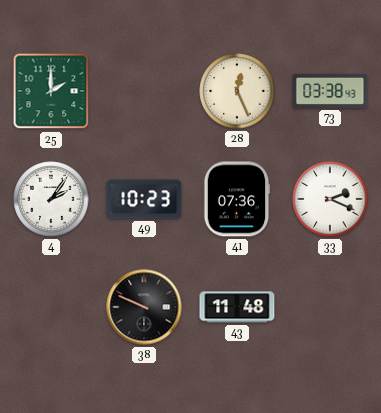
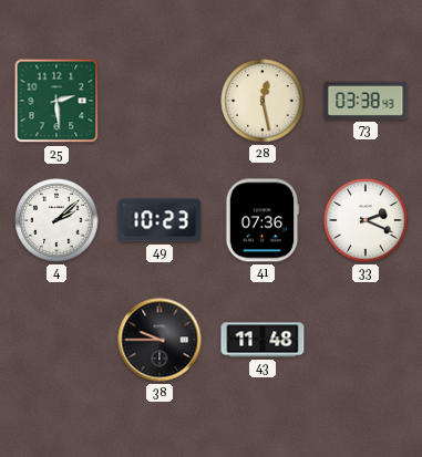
25: 2:00 -> 2:29 (56, 101)
28: 12:26 -> 12:28 (263, 101)
4: 2:06 -> 2:08 (56, 220)
38: 9:49 -> 9:45 (159, 340)
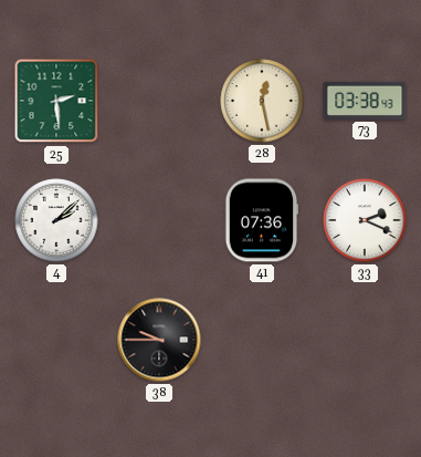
49: 10:23 -> none (159, 220)
43: 11:48 -> none (263, 340)
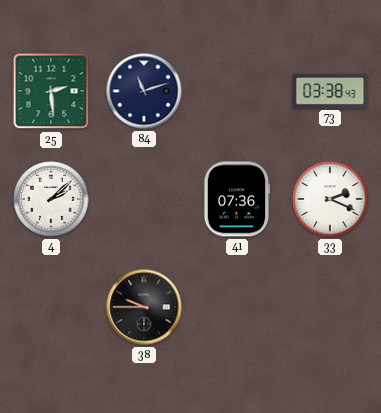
84: none -> 11:12 (144, 91)
28: 12:28 -> none (262, 101)
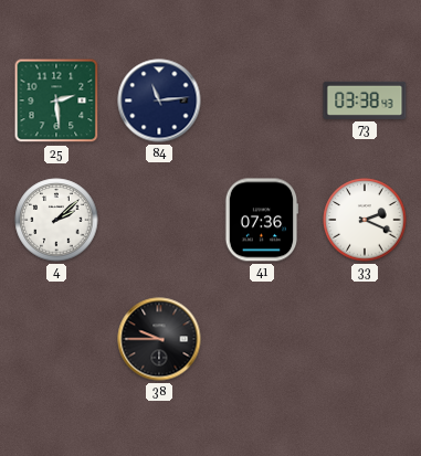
84: 11:12 -> 11:14 (159, 100)
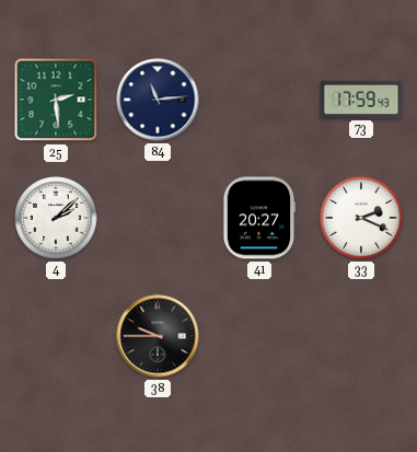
73: 03:38 -> 17:59 (361, 100)
41: 07:36 -> 20:27 (259, 218)
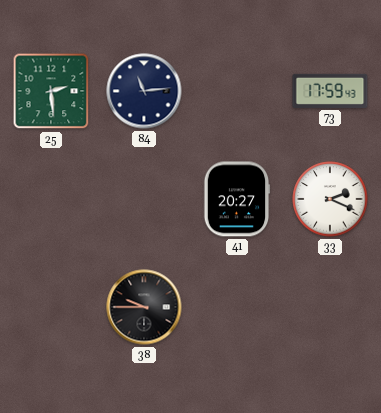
4: 2:08 -> none (56, 218)
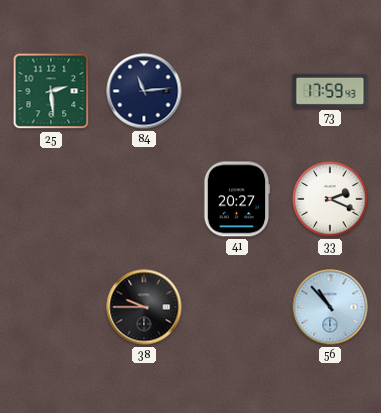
56: none -> 10:53 (330, 307)
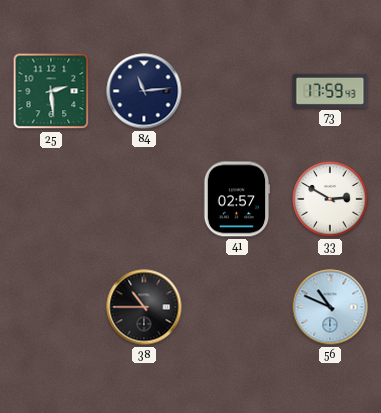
41: 20:27 -> 02:57 (237, 199)
33: 2:19 -> 2:50 (330, 199)
38: 9:45 -> 10:45 (144, 307)
56: 10:53 -> 10:49 (330, 307)
